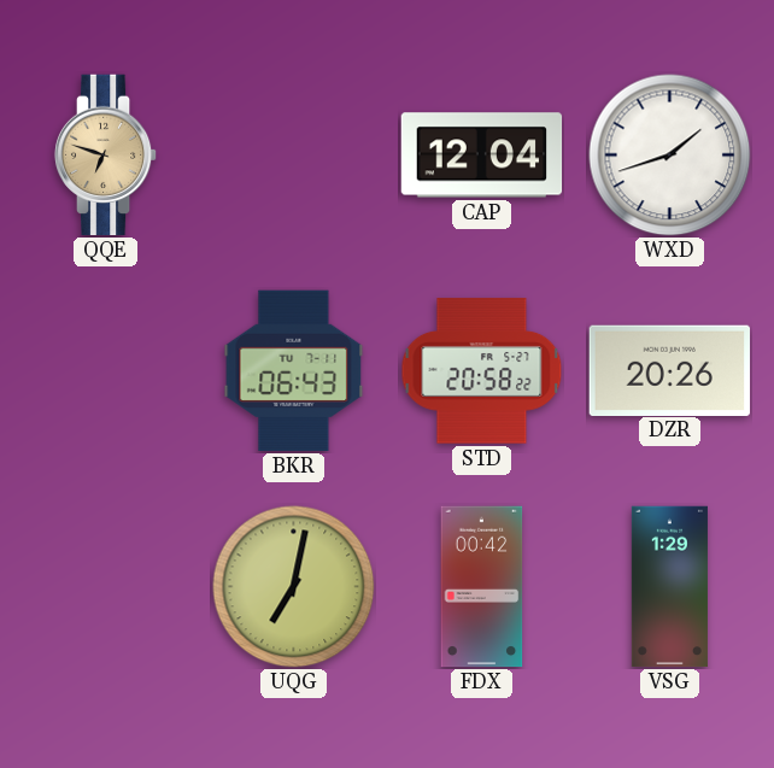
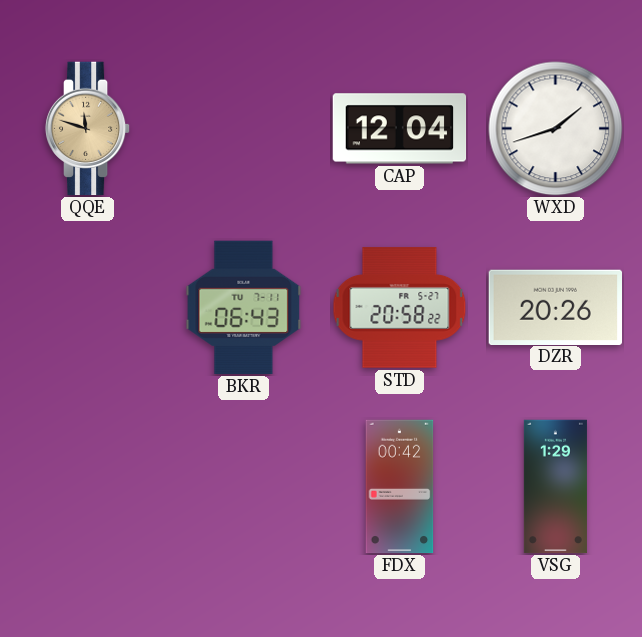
QQE: 6:48 -> 11:48 (88, 129)
UQG: 7:02 -> none (294, 587)
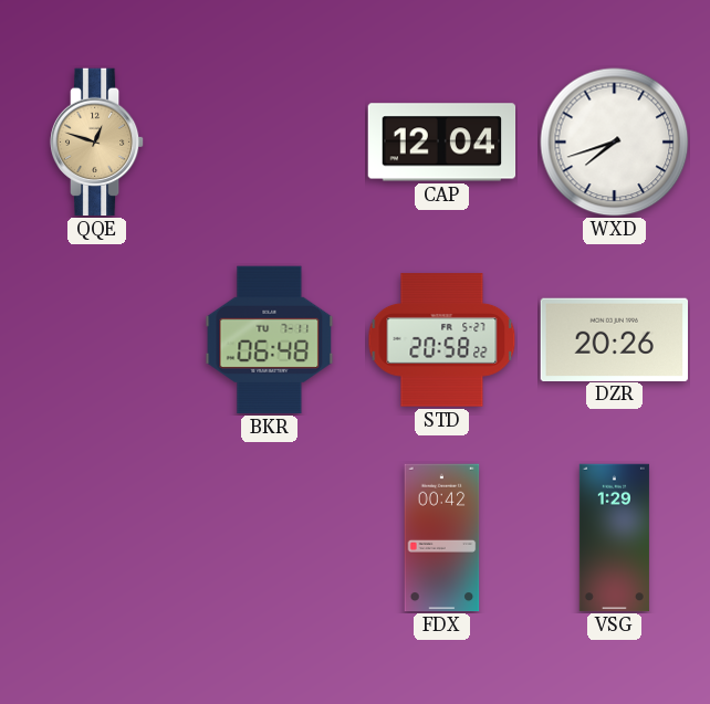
QQE: 11:48 -> 12:48 (97, 143)
WXD: 1:42 -> 7:42 (615, 143)
BKR: 06:43 -> 06:48 (270, 340)
